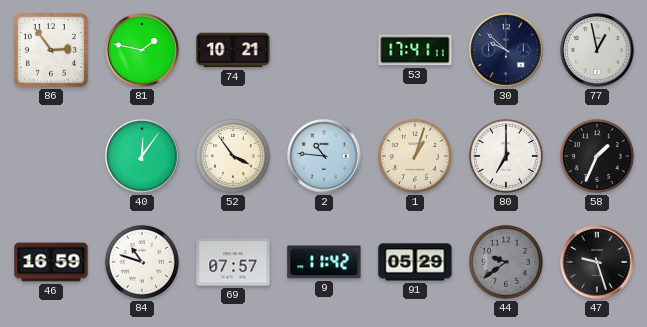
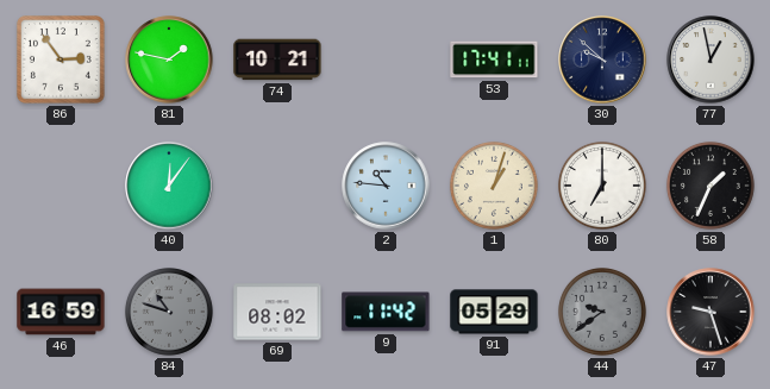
52: 3:54 -> none (233, 156)
84 dial: white -> grey (169, 312)
69: 07:57 -> 08:02 (277, 312)
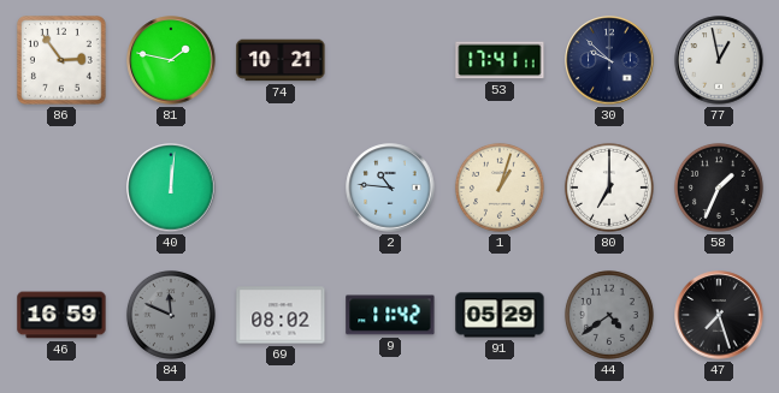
40: 12:06 -> 12:01 (171, 187)
84: 10:48 -> 11:49 (171, 315)
44: 9:39 -> 4:39 (609, 315)
47: 9:27 -> 7:27 (719, 315)
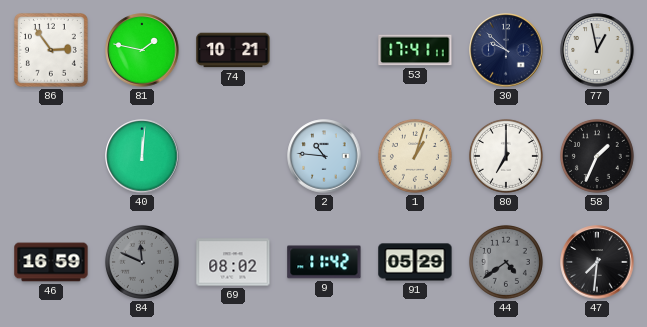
47: 7:27 -> 7:31 (597, 262)
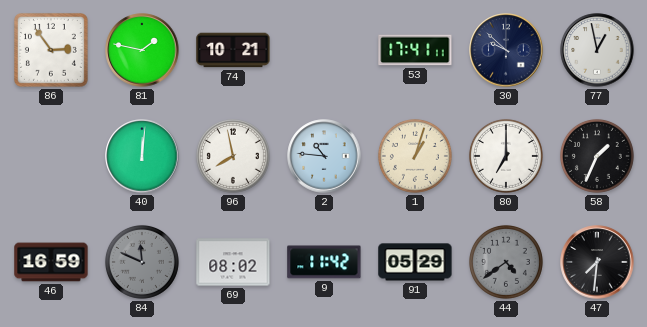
96: none -> 7:58 (233, 156)
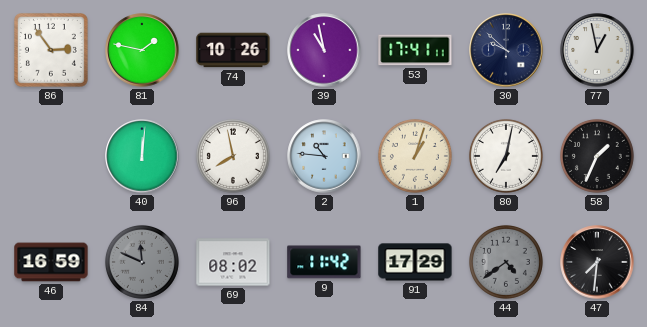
74: 10:21 -> 10:26 (233, 50)
39: none -> 10:58 (324, 50)
80: 7:00 -> 7:02 (506, 156)
91: 05:29 -> 17:29 (415, 262)
